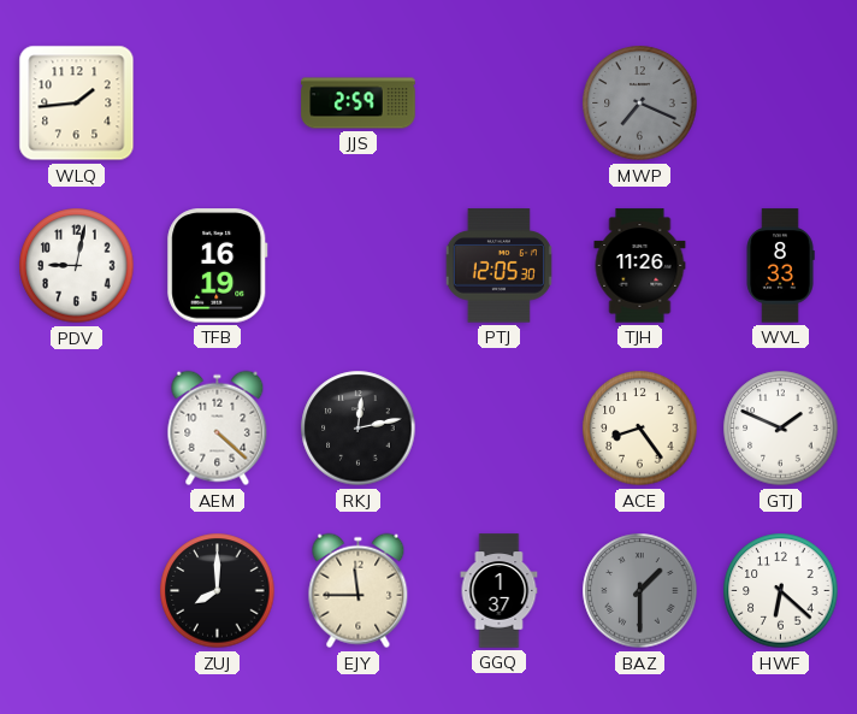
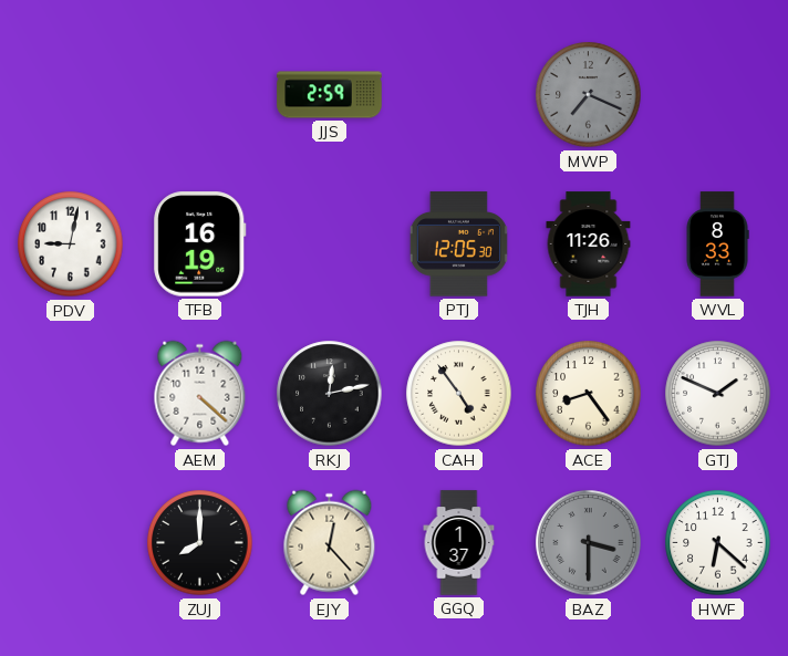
WLQ: 1:44 -> none (77, 104)
CAH: none -> 4:54 (459, 394)
EJY: 11:45 -> 12:23 (330, 543)
BAZ: 1:30 -> 3:30 (589, 543)
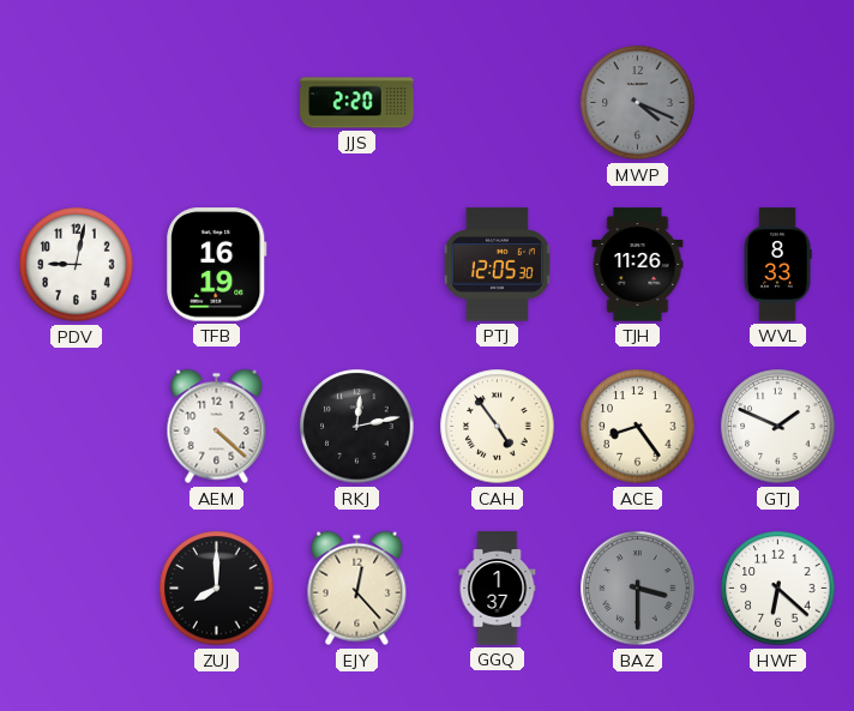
JJS: 2:59 -> 2:20 (357, 103)
MWP: 7:19 -> 4:19 (638, 103)
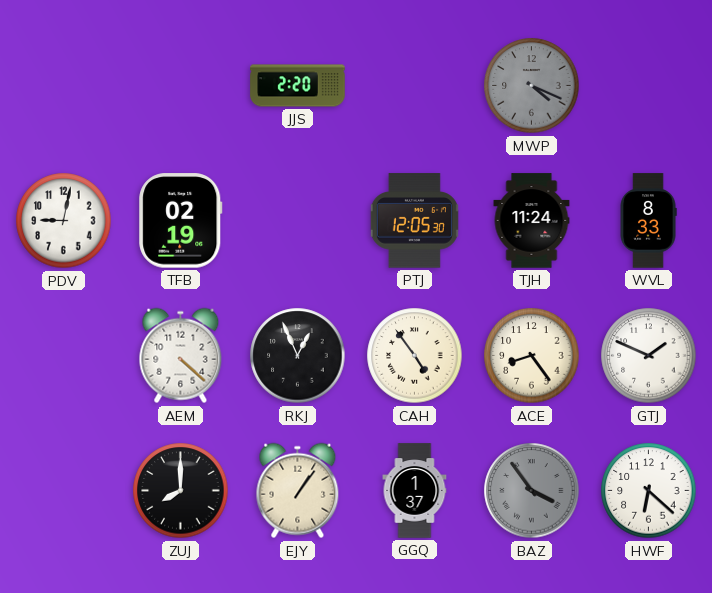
TFB: 16:19 -> 02:19 (181, 221)
TJH: 11:26 -> 11:24 (532, 221)
RKJ: 12:13 -> 12:56 (298, 356)
EJY: 12:23 -> 1:06 (298, 491)
BAZ: 3:30 -> 3:54 (532, 491)
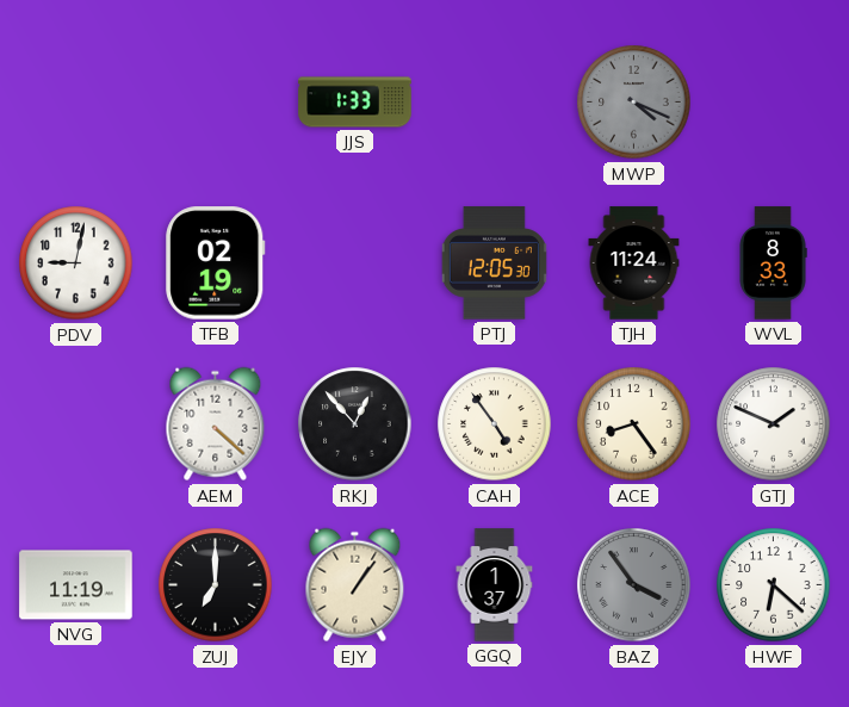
JJS: 2:20 -> 1:33 (355, 103)
RKJ: 12:56 -> 12:53 (355, 424)
NVG: none -> 11:19 (76, 585)
ZUJ: 8:00 -> 7:00 (216, 585)
